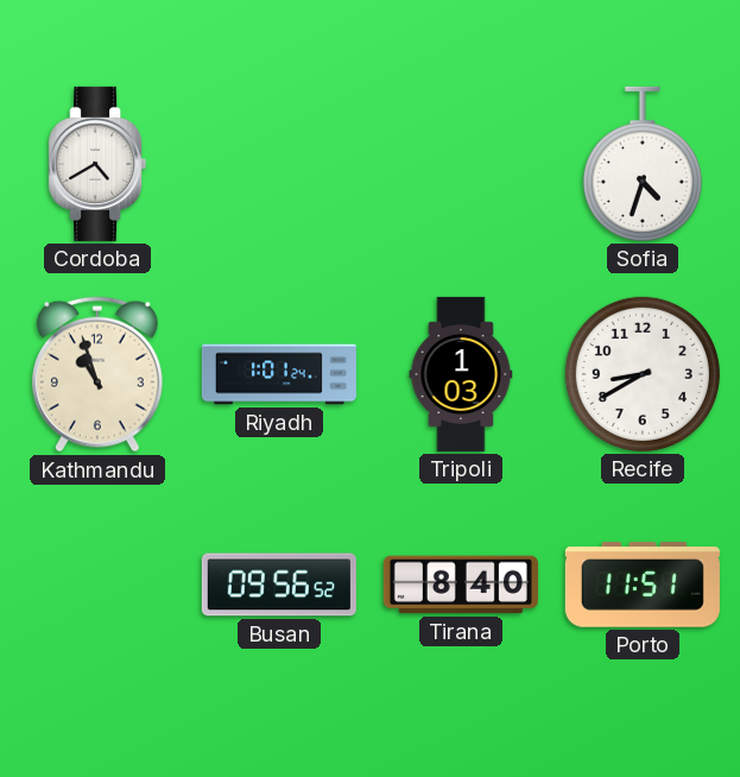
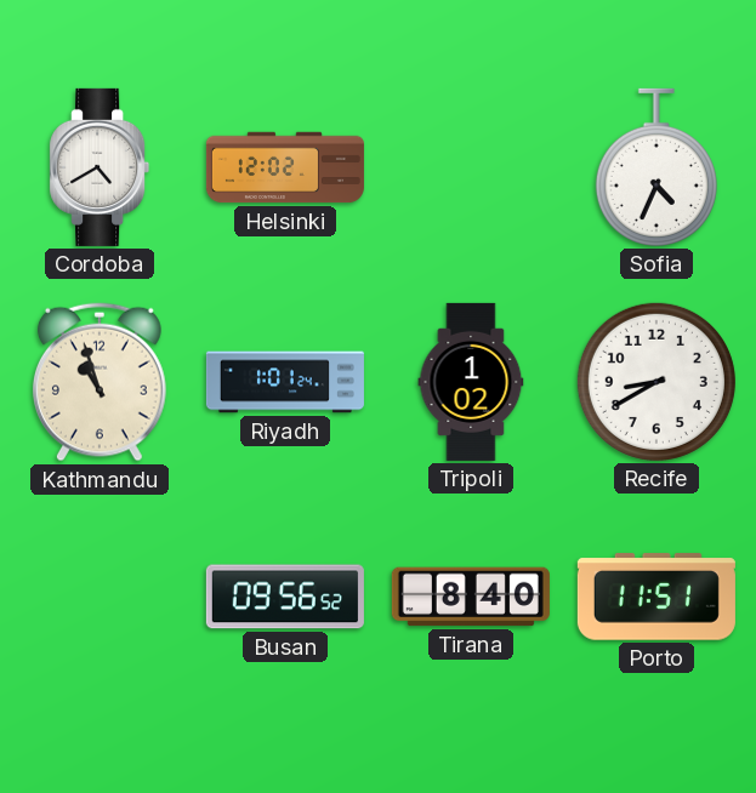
Helsinki: none -> 12:02 (285, 167)
Sofia: 4:33 -> 4:34 (656, 167)
Tripoli: 1:03 -> 1:02 (471, 382)
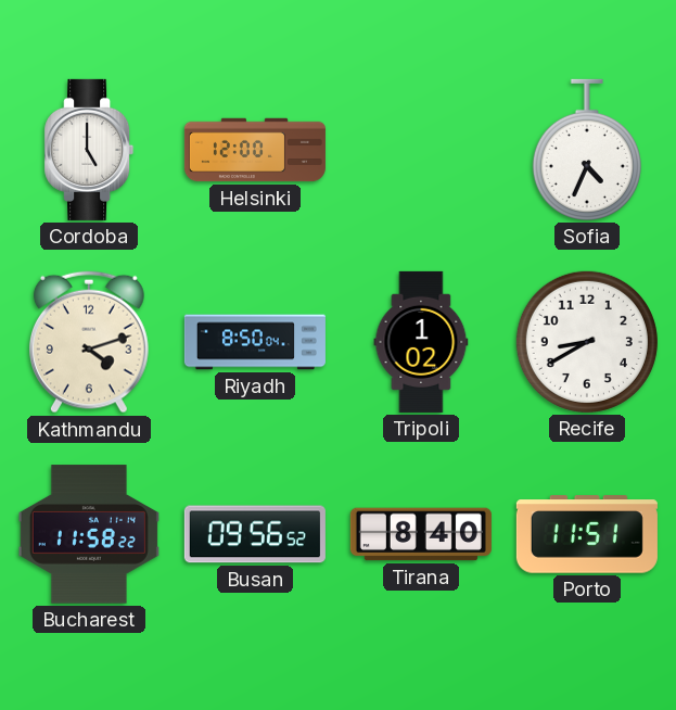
Cordoba: 4:40 -> 5:00 (89, 150)
Helsinki: 12:02 -> 12:00 (255, 150)
Kathmandu: 10:57 -> 4:12 (89, 342)
Riyadh: 1:01 -> 8:50 (255, 342)
Bucharest: none -> 11:58 (89, 534)
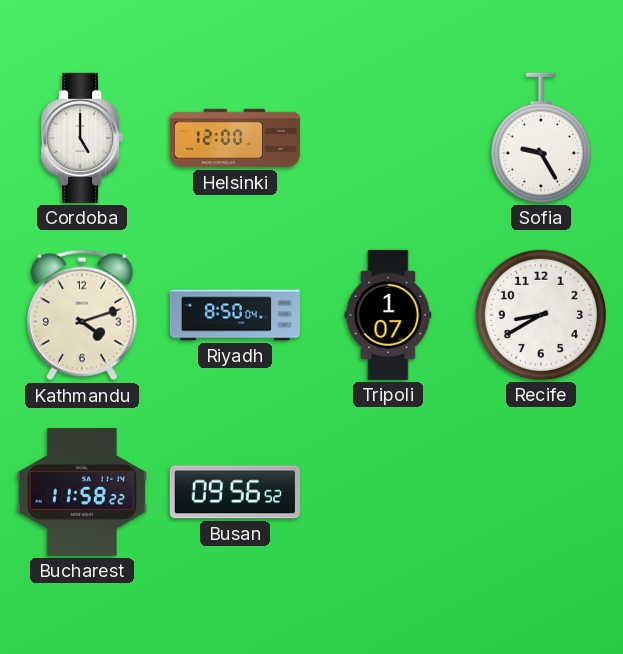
Sofia: 4:34 -> 9:25 (541, 138)
Tripoli: 1:02 -> 1:07 (388, 315)
Tirana: 8:40 -> none (421, 534)
Porto: 11:51 -> none (587, 534)
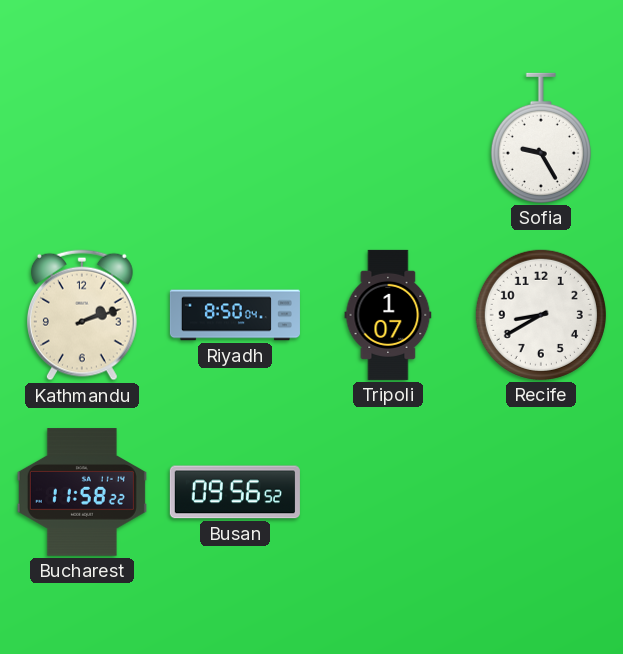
Cordoba: 5:00 -> none (82, 138)
Helsinki: 12:00 -> none (235, 138)
Kathmandu: 4:12 -> 2:12 (82, 315)
